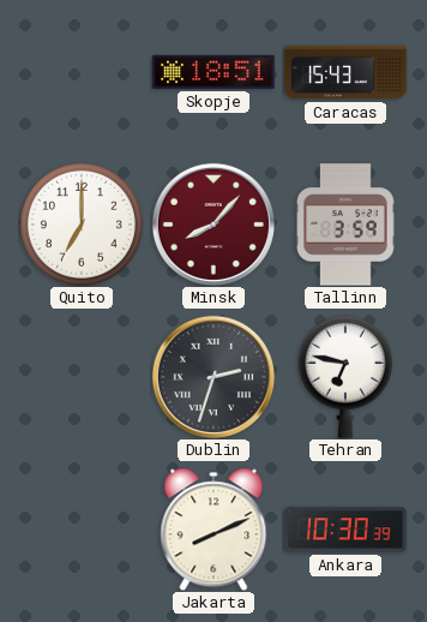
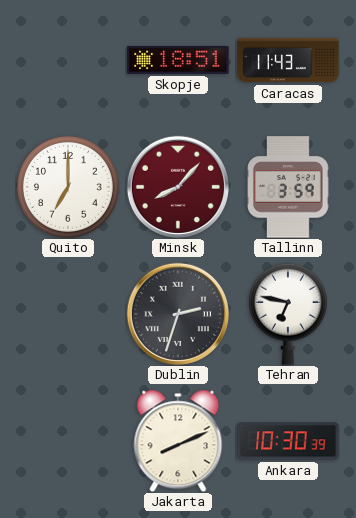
Caracas: 15:43 -> 11:43 (288, 60)
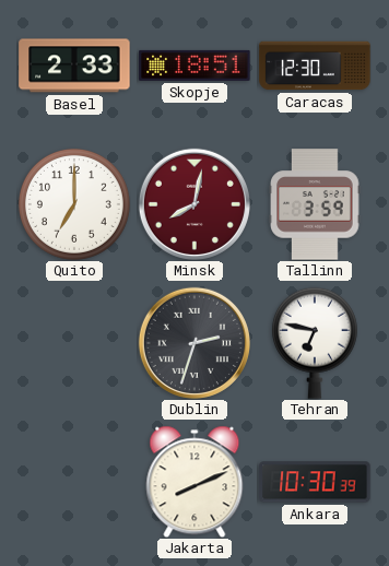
Basel: none -> 2:33 (74, 66)
Caracas: 11:43 -> 12:30 (315, 66)
Minsk: 8:07 -> 8:02 (194, 204)
